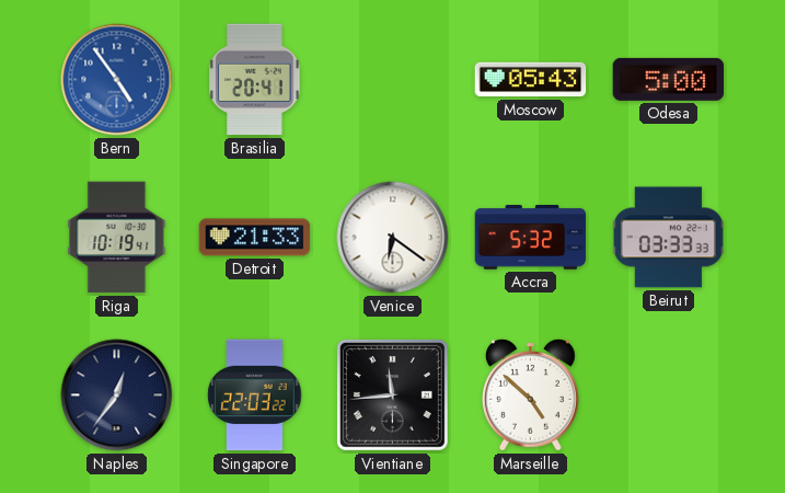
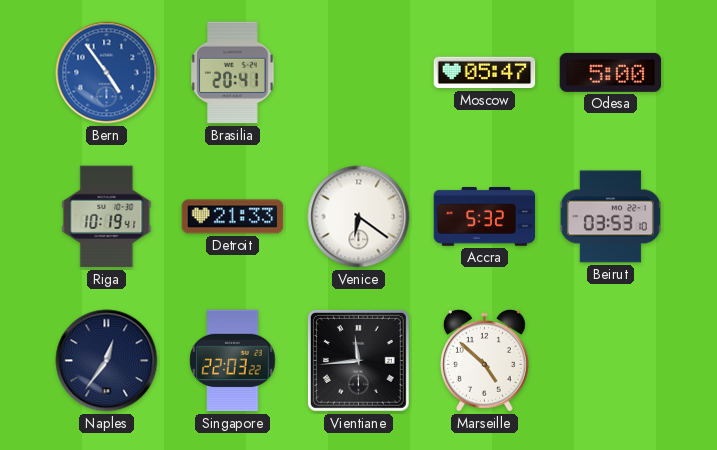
Moscow: 05:43 -> 05:47 (485, 73)
Beirut: 03:33 -> 03:53 (610, 217)
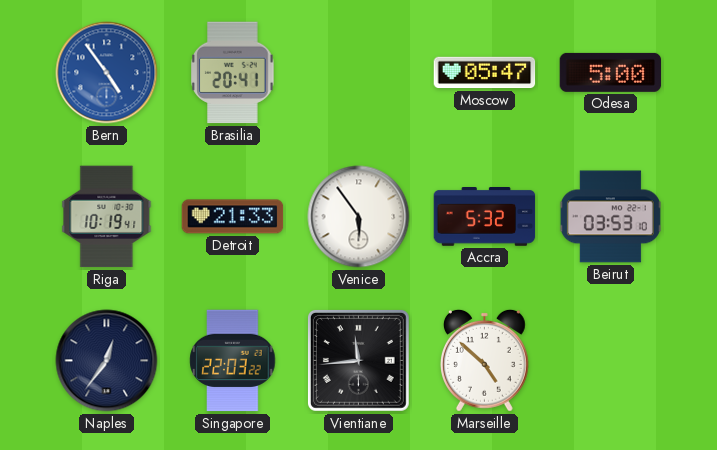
Venice: 6:21 -> 5:54 (359, 217)
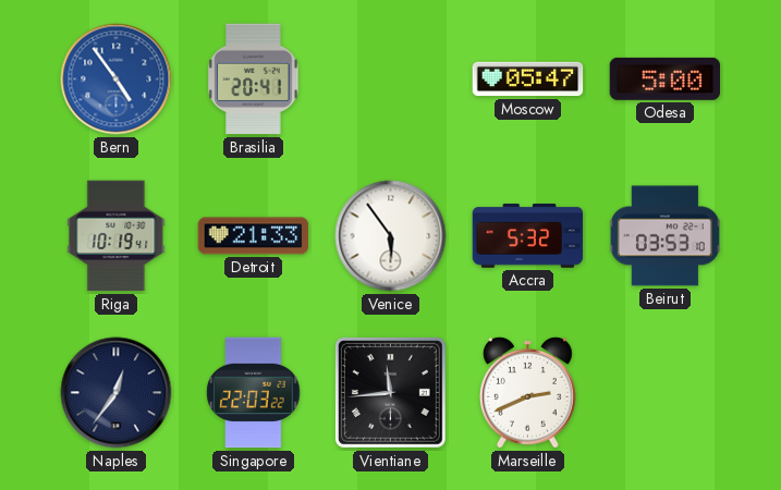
Marseille: 4:52 -> 2:41 (527, 392)
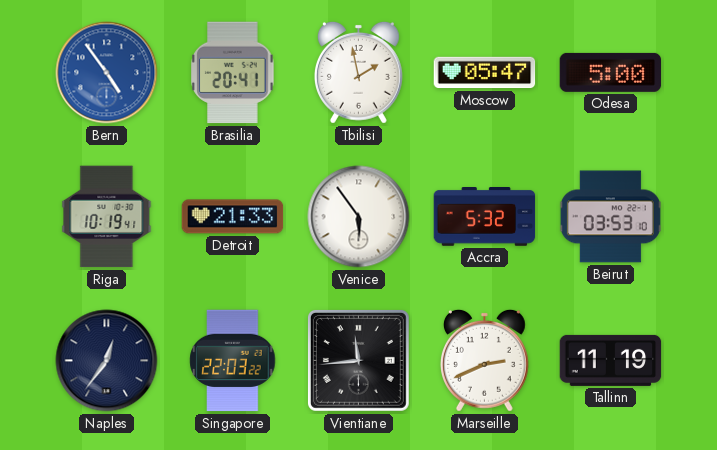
Tbilisi: none -> 1:58 (358, 72)
Tallinn: none -> 11:19 (611, 360)
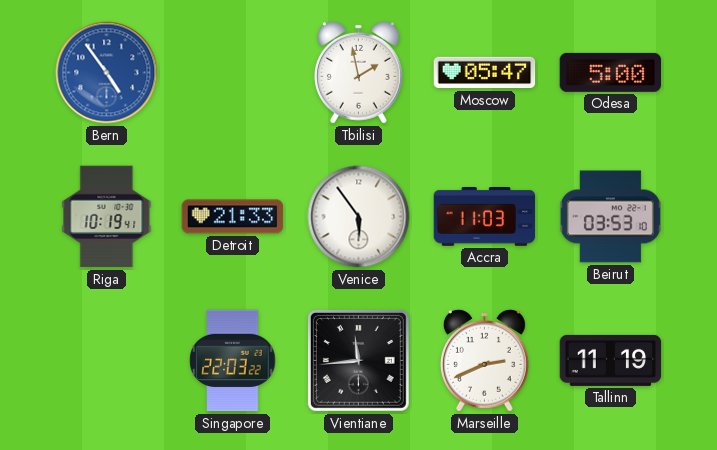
Brasilia: 20:41 -> none (233, 73)
Accra: 5:32 -> 11:03 (485, 217)
Naples: 12:36 -> none (107, 361)
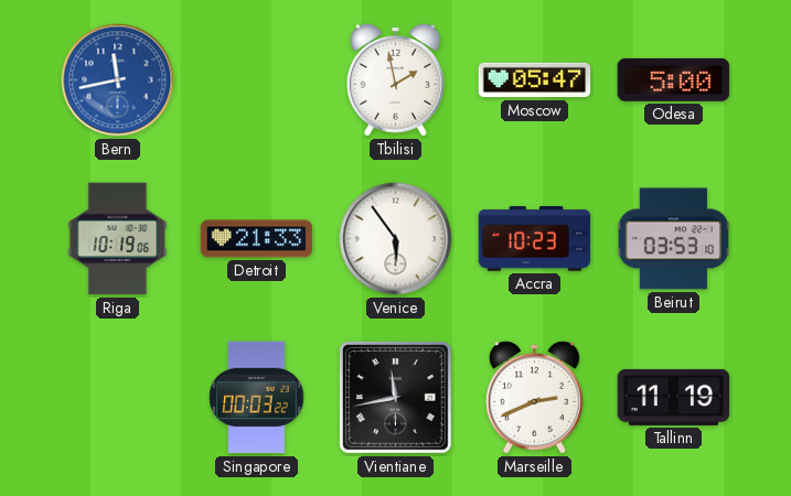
Bern: 4:54 -> 11:43 (118, 80)
Riga: 10:19:41 -> 10:19:06 (118, 239)
Accra: 11:03 -> 10:23 (535, 239)
Singapore: 22:03 -> 00:03 (257, 398)
Vientiane: 11:44 -> 11:43 (395, 397)
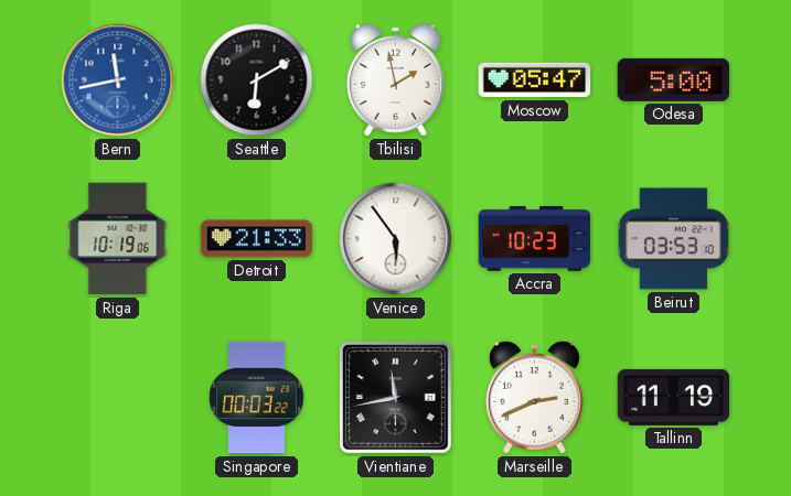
Seattle: none -> 6:10 (257, 80)
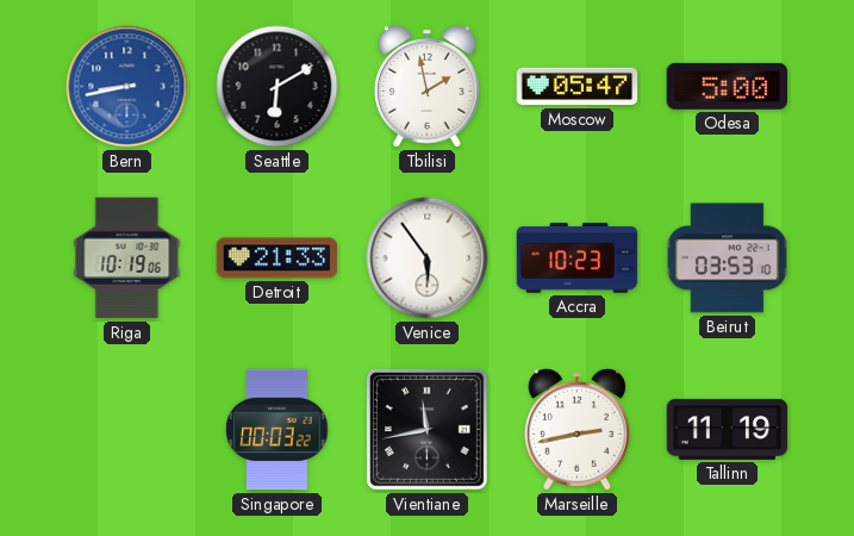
Bern: 11:43 -> 8:43 (127, 87)
Marseille: 2:41 -> 2:43 (576, 429)
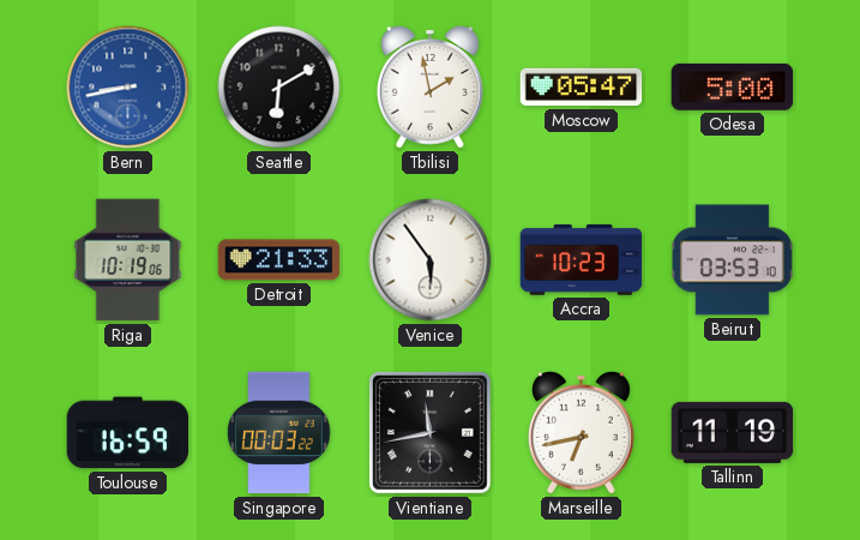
Toulouse: none -> 16:59 (128, 433)
Marseille: 2:43 -> 6:43 (581, 432)
